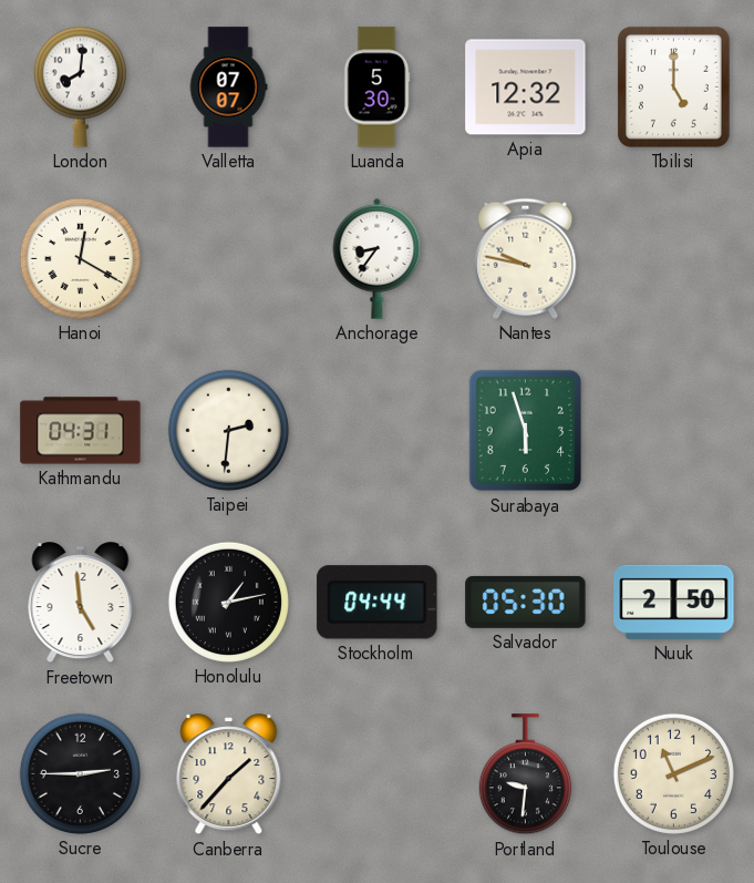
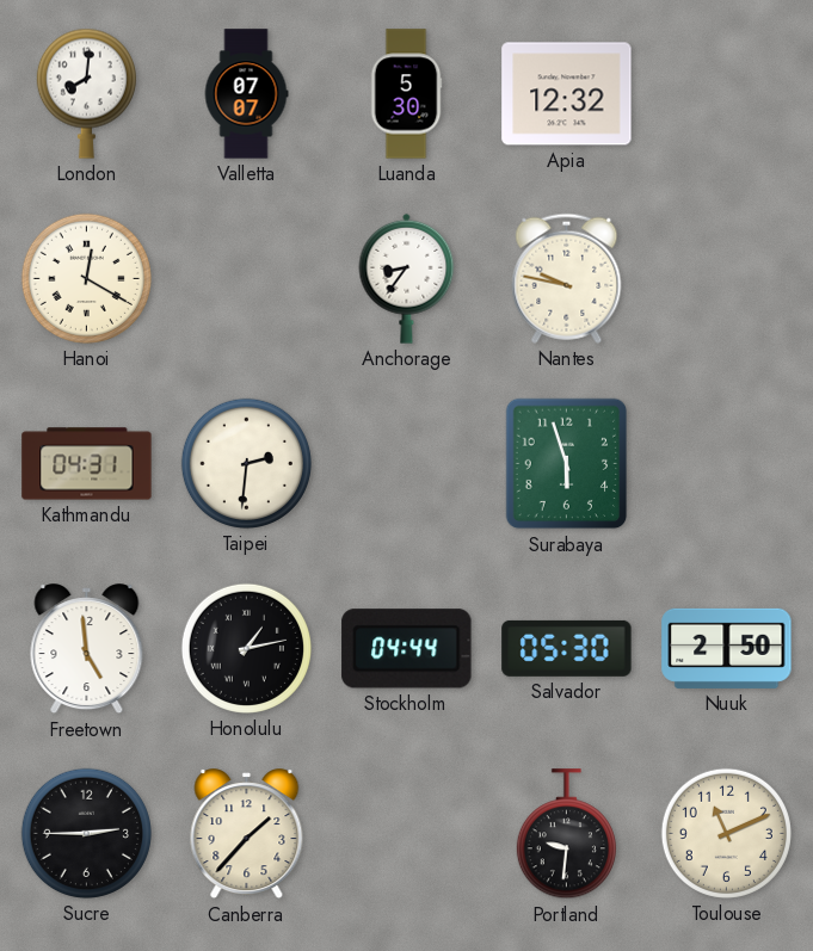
Tbilisi: 5:00 -> none (673, 86)
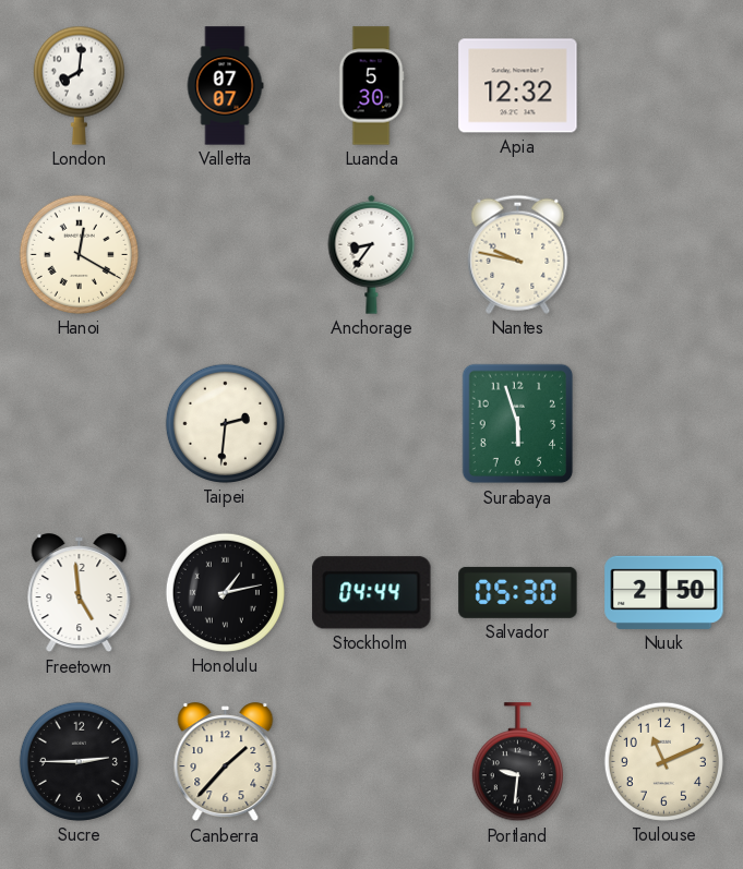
Kathmandu: 04:31 -> none (87, 464)
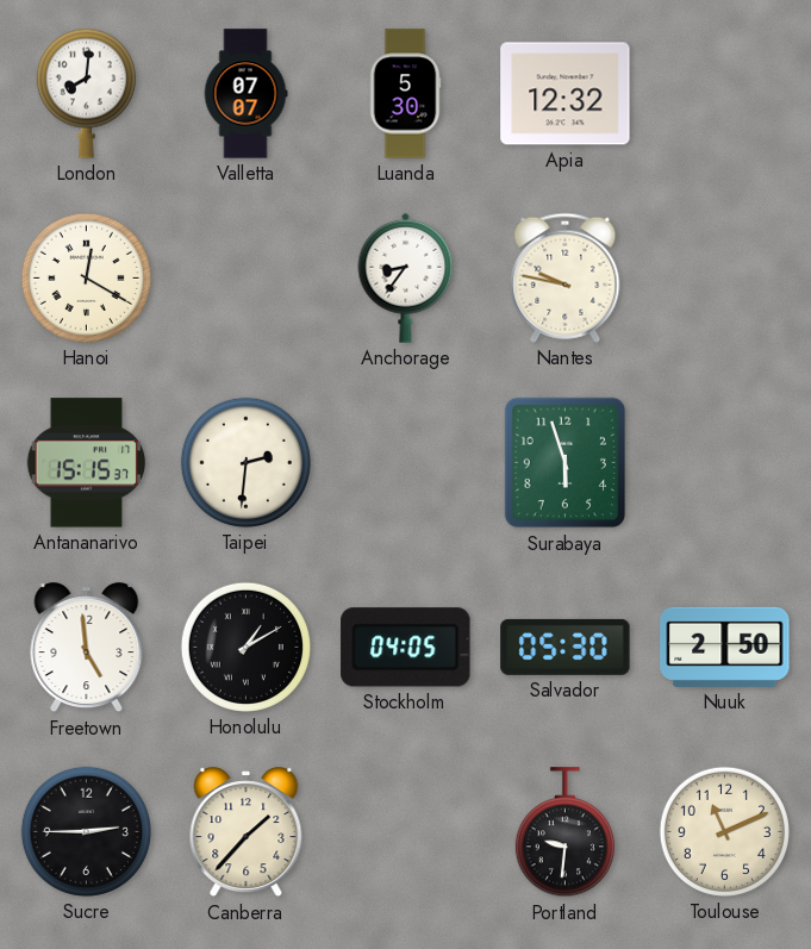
Antananarivo: none -> 15:15 (87, 463)
Honolulu: 1:13 -> 1:10 (245, 647)
Stockholm: 04:44 -> 04:05 (406, 648)
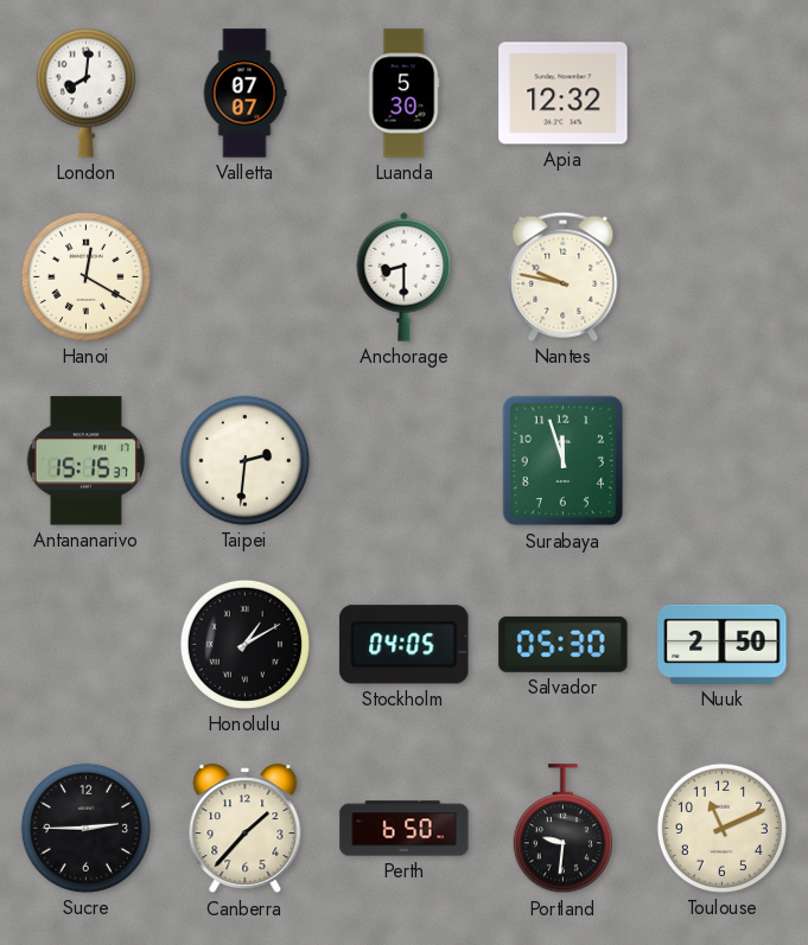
Anchorage: 8:36 -> 8:30 (405, 276)
Surabaya: 5:57 -> 11:57 (564, 461)
Freetown: 4:59 -> none (87, 648)
Perth: none -> 6:50 (405, 829)
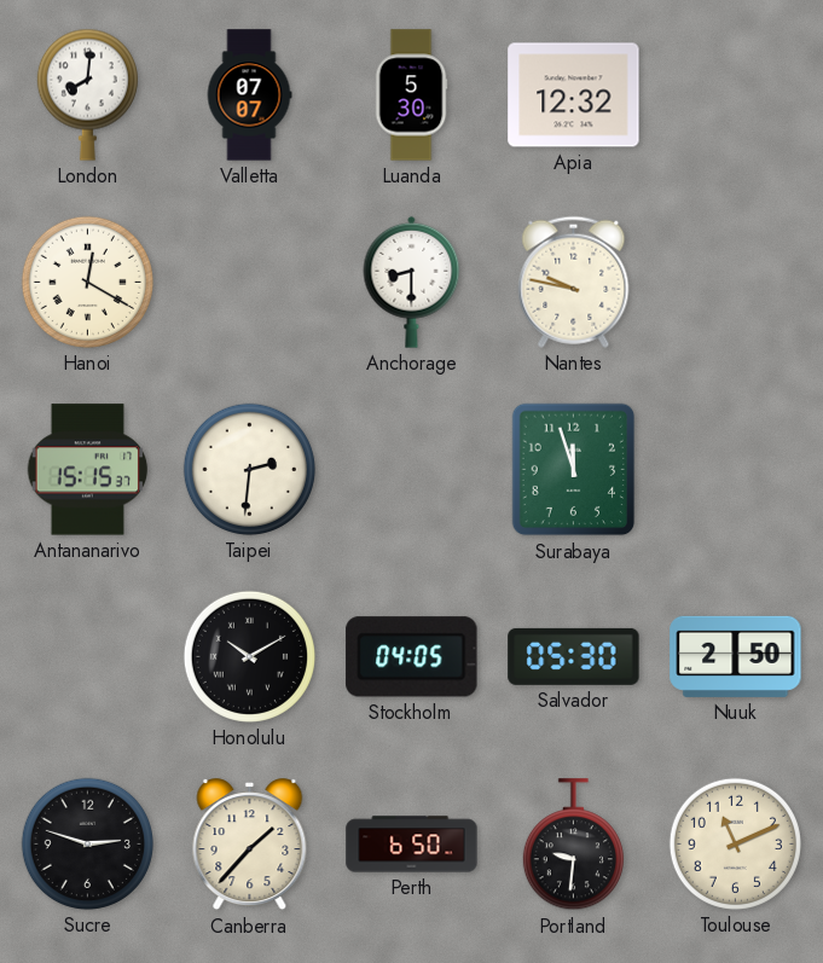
Honolulu: 1:10 -> 10:10 (249, 656)
Sucre: 2:45 -> 2:48 (87, 843)
